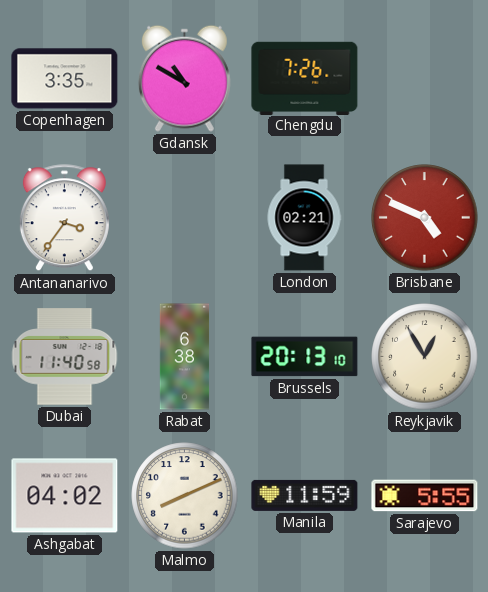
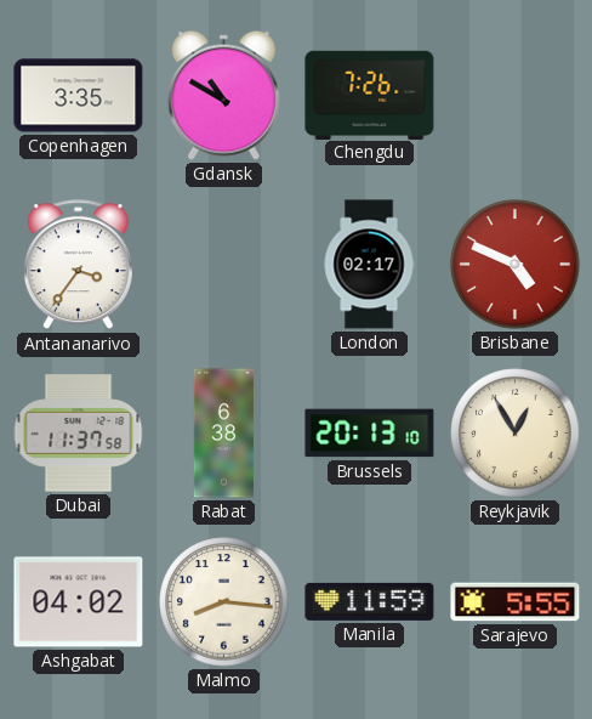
London: 02:21 -> 02:17 (369, 265)
Dubai: 11:40 -> 11:37 (79, 434)
Malmo: 8:11 -> 8:16 (224, 602)
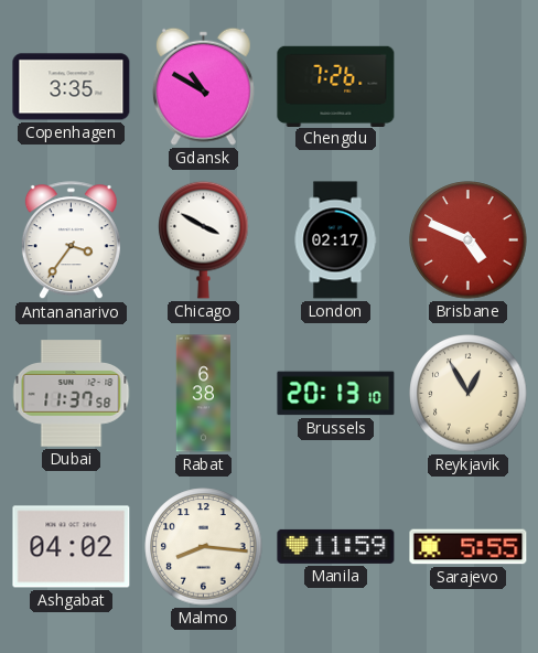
Chicago: none -> 3:50 (204, 239)
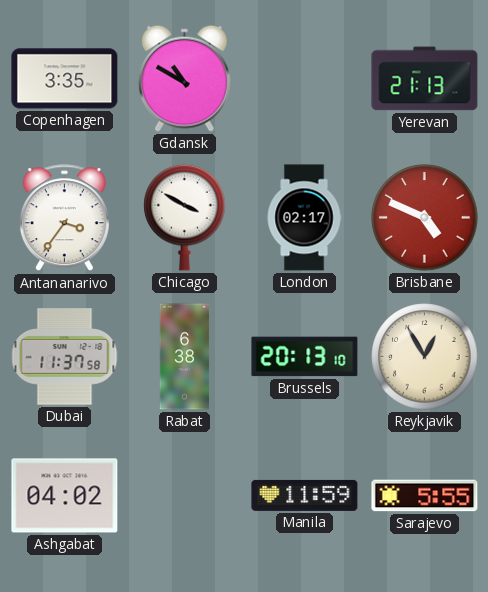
Chengdu: 7:26 -> none (336, 86)
Yerevan: none -> 21:13 (425, 79)
Malmo: 8:16 -> none (204, 547)
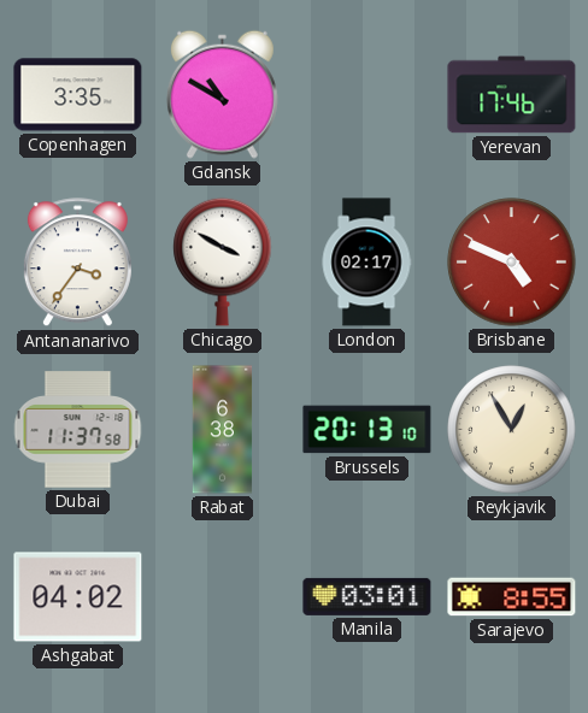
Yerevan: 21:13 -> 17:46 (512, 95)
Manila: 11:59 -> 03:01 (367, 596)
Sarajevo: 5:55 -> 8:55 (512, 597)
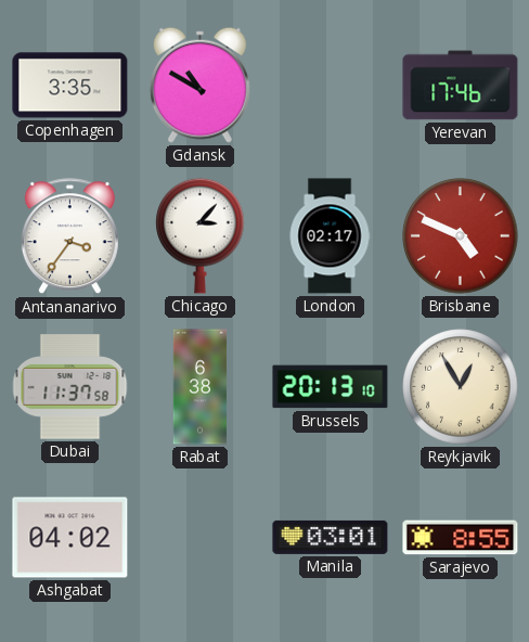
Chicago: 3:50 -> 3:07 (201, 235)
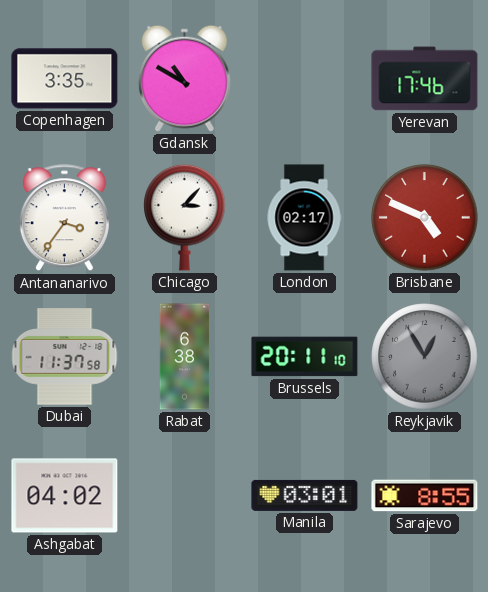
Brussels: 20:13 -> 20:11 (305, 357)
Reykjavik dial: cream -> grey (425, 357)
